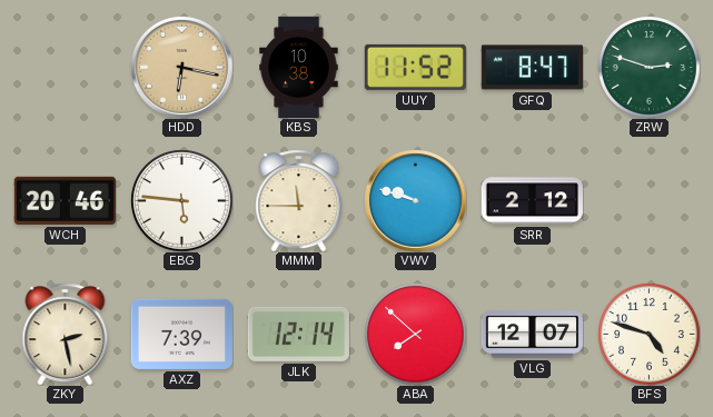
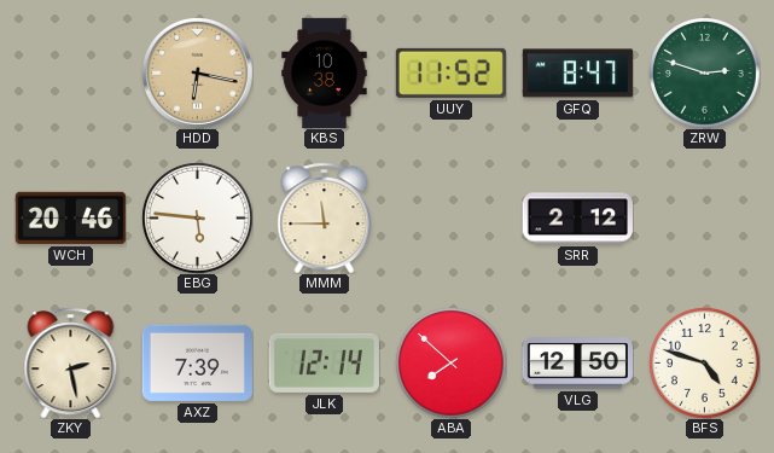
VWV: 9:48 -> none (415, 200)
VLG: 12:07 -> 12:50 (577, 364)
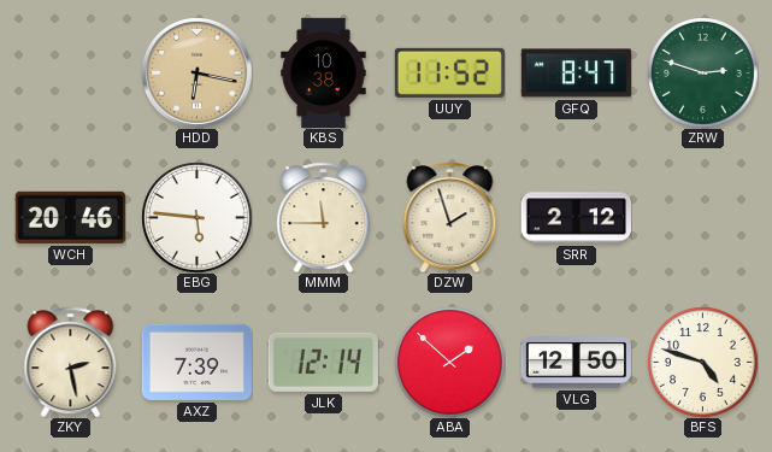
DZW: none -> 1:57 (450, 217)
ABA: 7:52 -> 1:52 (450, 363)
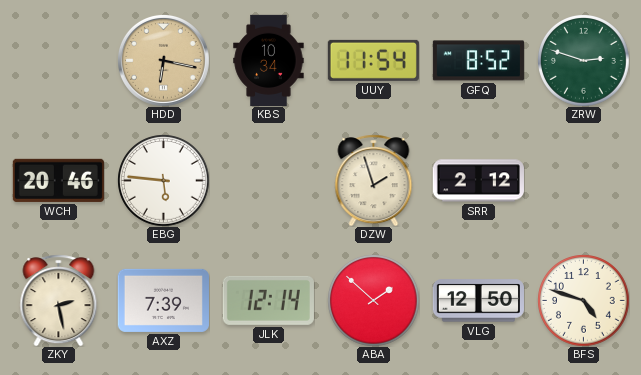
KBS: 10:38 -> 10:34 (269, 60)
UUY: 11:52 -> 11:54 (373, 60)
GFQ: 8:47 -> 8:52 (478, 61)
MMM: 11:45 -> none (324, 217)
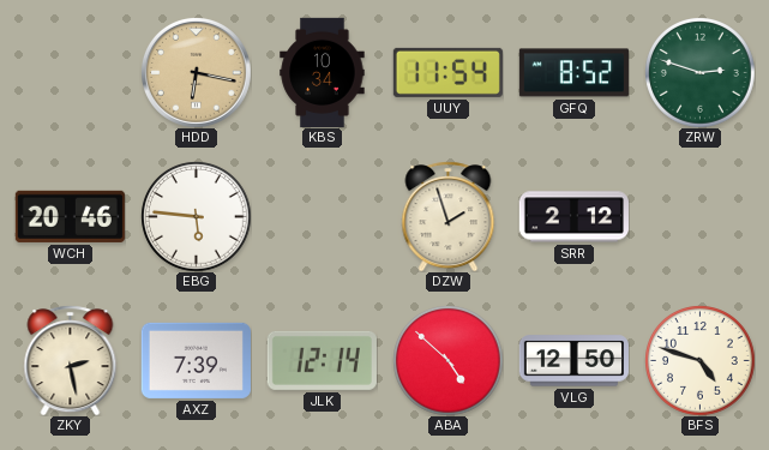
ABA: 1:52 -> 4:52 (449, 361)
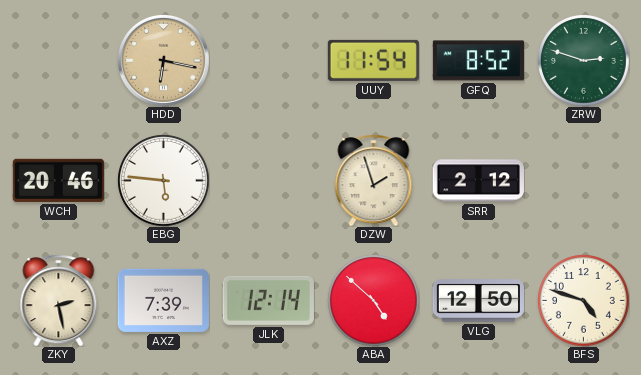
KBS: 10:34 -> none (323, 72)
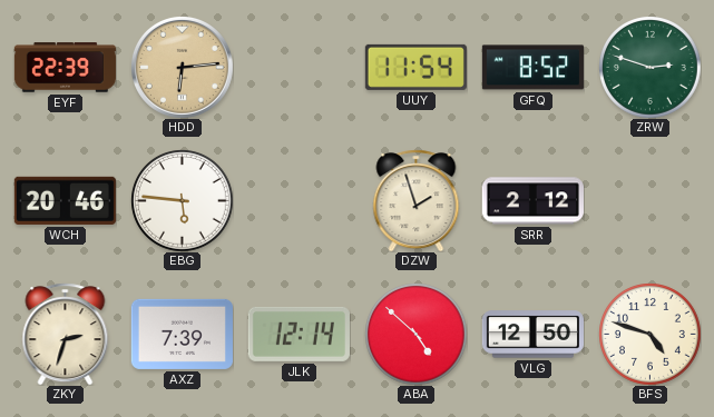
EYF: none -> 22:39 (65, 68)
HDD: 6:17 -> 6:14 (182, 67)
ZKY: 2:28 -> 2:33 (66, 334)
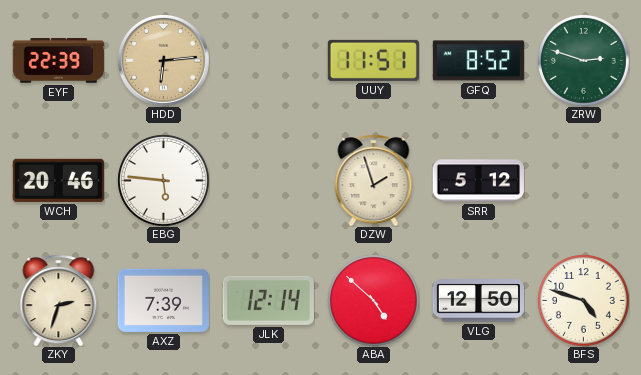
UUY: 11:54 -> 11:51 (373, 60)
SRR: 2:12 -> 5:12 (478, 181)
